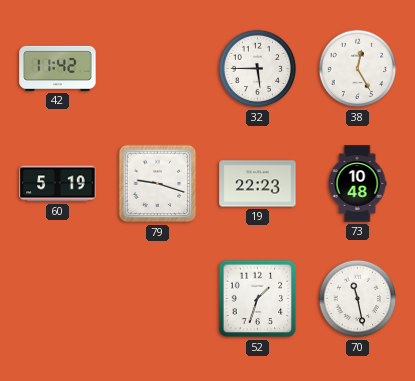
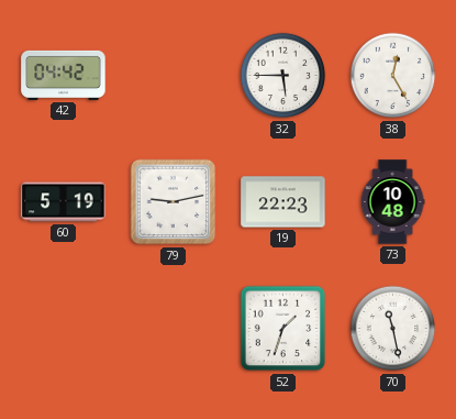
42: 11:42 -> 04:42 (64, 75)
79: 9:18 -> 9:13 (174, 202)
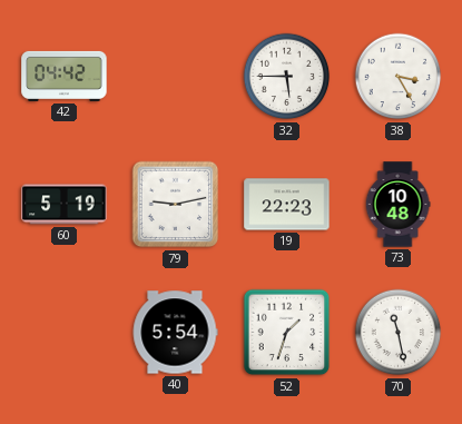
38: 12:25 -> 3:25 (399, 77)
40: none -> 5:54 (175, 333)
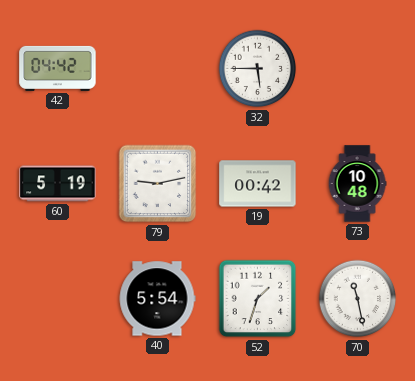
38: 3:25 -> none (399, 77)
19: 22:23 -> 00:42 (258, 184)
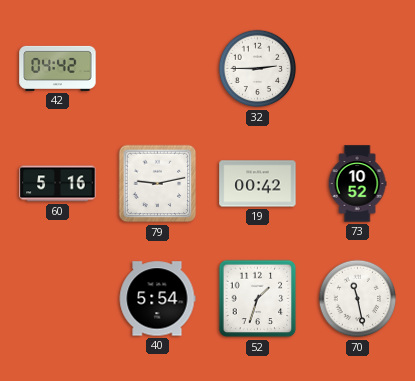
32: 5:45 -> 2:45 (258, 69)
60: 5:19 -> 5:16 (58, 184)
73: 10:48 -> 10:52 (357, 184)
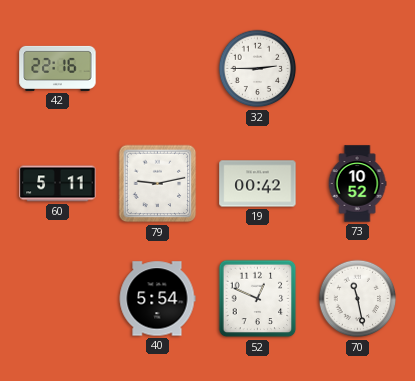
42: 04:42 -> 22:16 (58, 68)
60: 5:16 -> 5:11 (58, 184)
52: 1:33 -> 12:49 (258, 299)
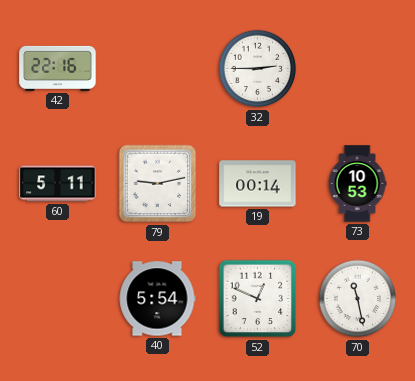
19: 00:42 -> 00:14 (258, 184)
73: 10:52 -> 10:53 (357, 184)
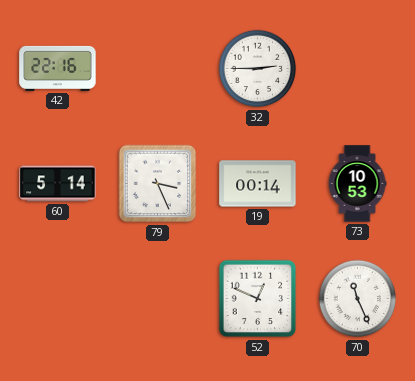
60: 5:11 -> 5:14 (58, 184)
79: 9:13 -> 3:26 (158, 184)
40: 5:54 -> none (157, 299)
70: 11:28 -> 11:26 (358, 299)
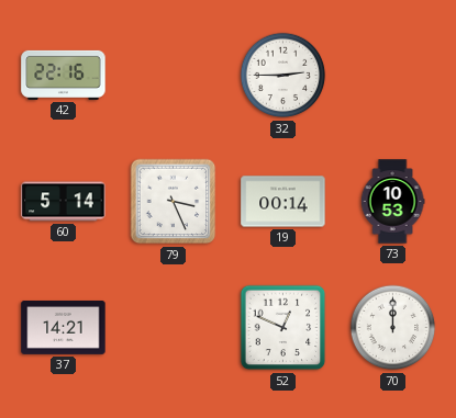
37: none -> 14:21 (64, 327)
70: 11:26 -> 12:00 (393, 328)
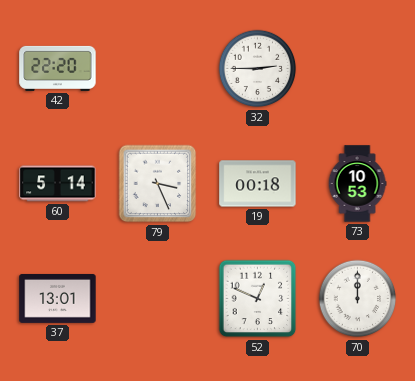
42: 22:16 -> 22:20 (58, 68)
19: 00:14 -> 00:18 (258, 184)
37: 14:21 -> 13:01 (58, 298)
